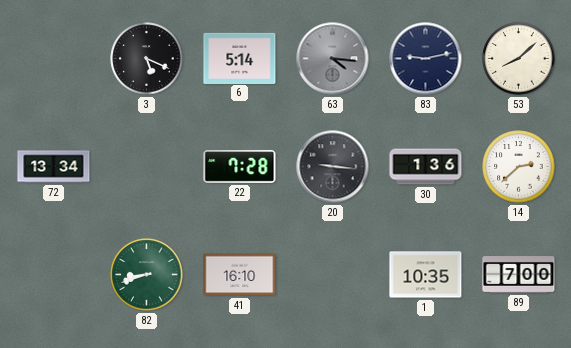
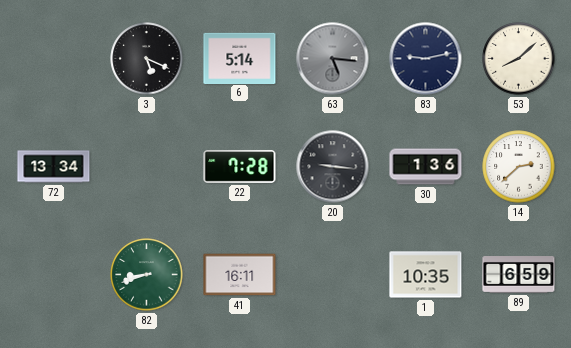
63: 4:16 -> 5:16 (333, 59)
41: 16:10 -> 16:11 (240, 275)
89: 7:00 -> 6:59 (519, 275)
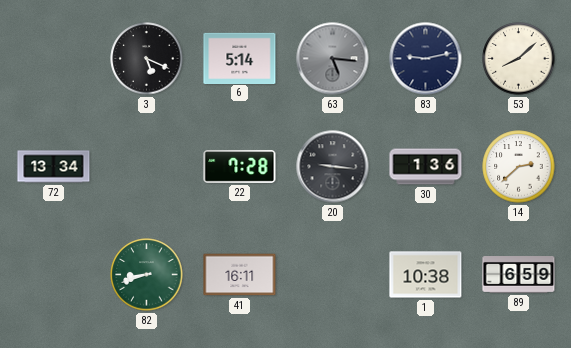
1: 10:35 -> 10:38 (426, 275)
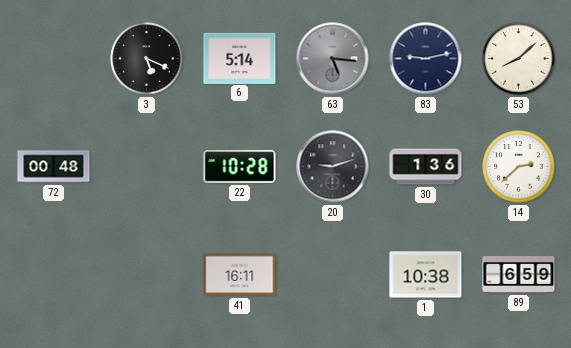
72: 13:34 -> 00:48 (54, 167)
22: 7:28 -> 10:28 (240, 166)
20: 9:16 -> 9:12 (333, 167)
82: 8:42 -> none (147, 275)
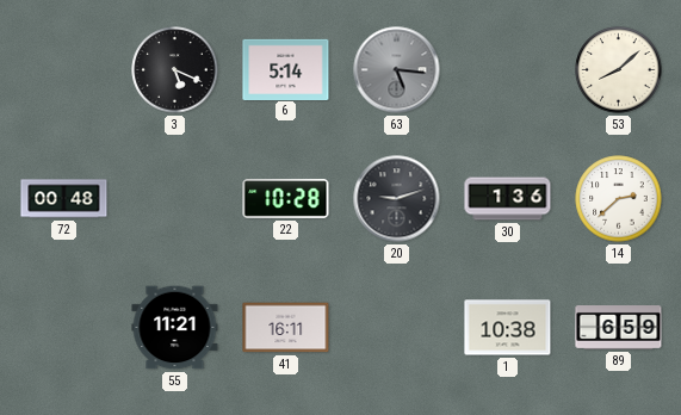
83: 9:13 -> none (426, 59)
55: none -> 11:21 (175, 328)
